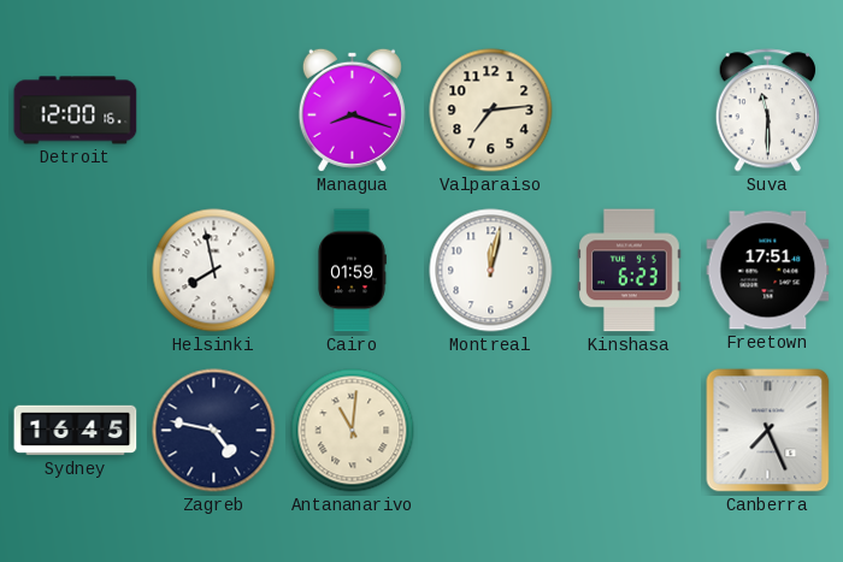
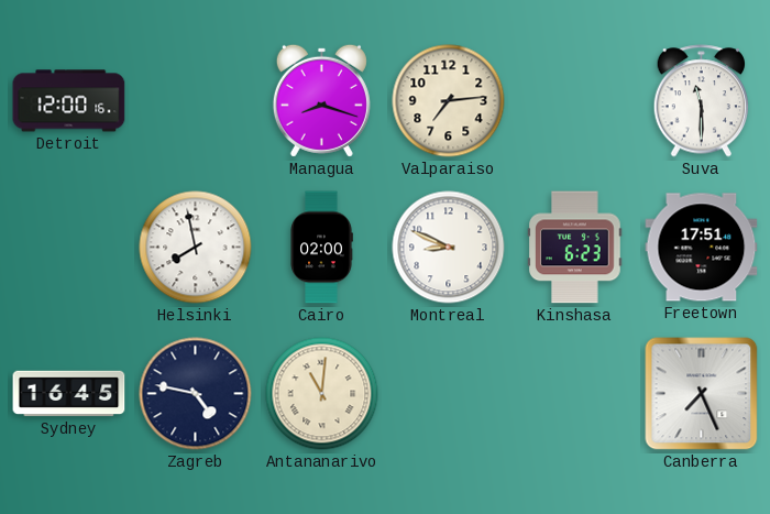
Cairo: 01:59 -> 02:00 (321, 248)
Montreal: 12:02 -> 8:49 (449, 248)
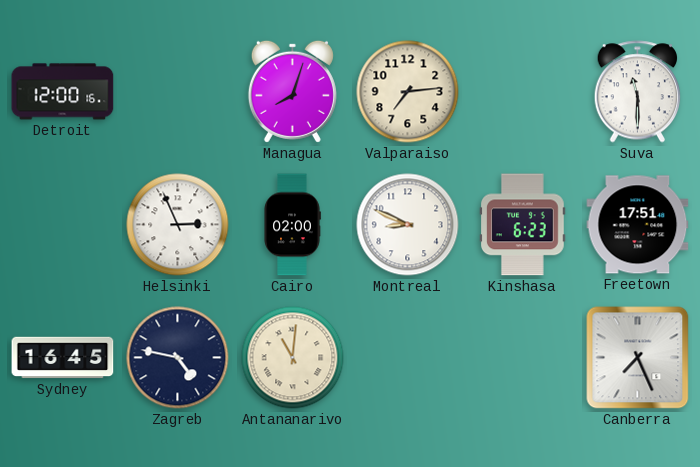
Managua: 8:18 -> 8:03 (292, 91)
Helsinki: 7:58 -> 2:56 (178, 225)
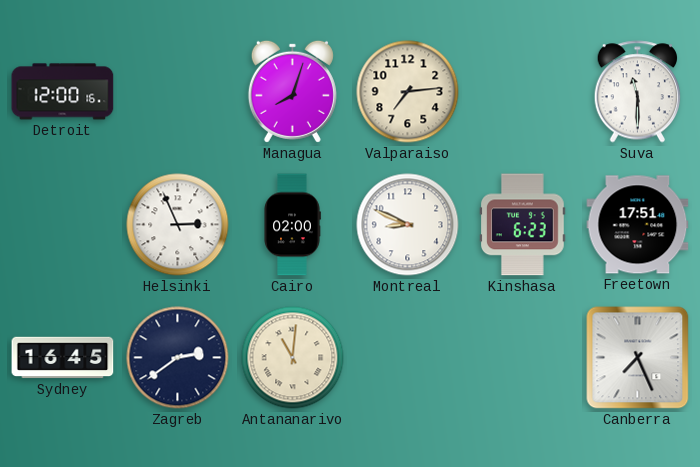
Zagreb: 4:47 -> 2:39 (178, 358)
